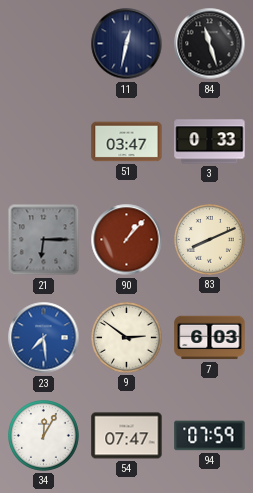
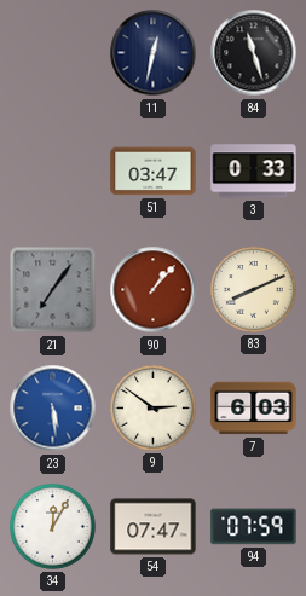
21: 6:15 -> 7:06 (53, 290)
23: 7:29 -> 5:29 (53, 409)
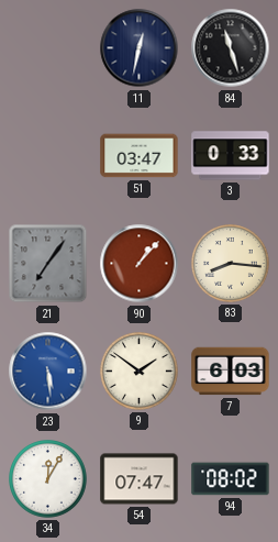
83: 8:11 -> 8:16 (231, 264)
9: 2:51 -> 1:51 (140, 372)
94: 07:59 -> 08:02 (231, 479)
